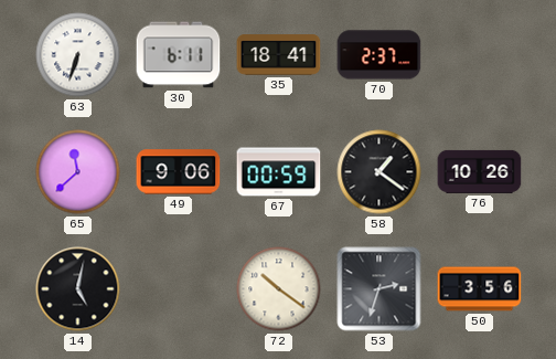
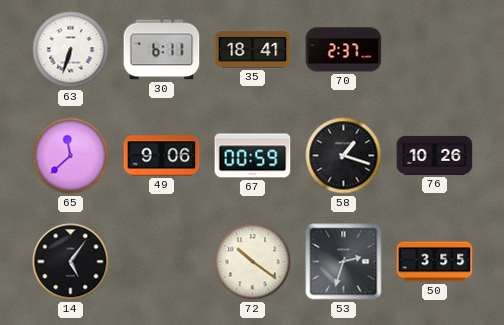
58: 1:21 -> 1:18 (344, 156)
14: 5:02 -> 5:06 (71, 262)
50: 3:56 -> 3:55 (435, 262)
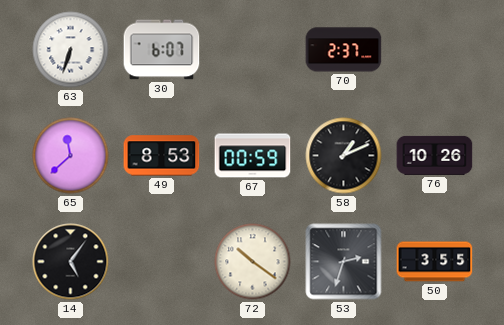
30: 6:11 -> 6:07 (162, 50)
35: 18:41 -> none (253, 50)
49: 9:06 -> 8:53 (162, 156)
58: 1:18 -> 1:11 (344, 156)
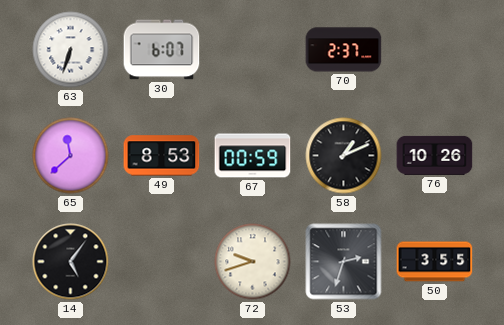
72: 10:21 -> 9:42 (253, 262)
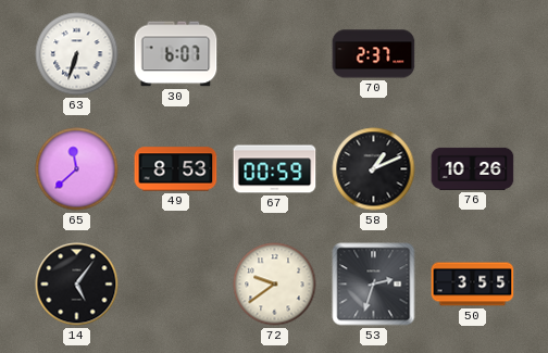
72: 9:42 -> 9:39 (275, 285)
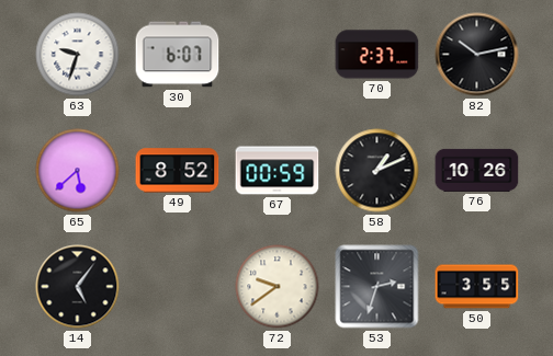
63: 6:33 -> 9:33 (78, 55)
82: none -> 10:13 (477, 55)
65: 11:38 -> 5:38 (78, 171)
49: 8:53 -> 8:52 (178, 171)
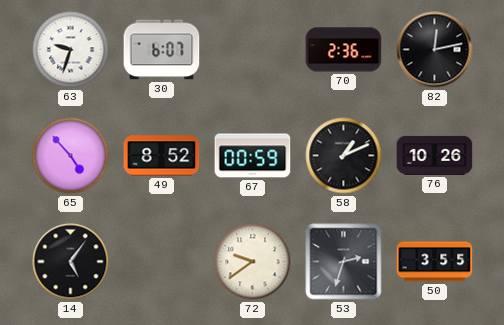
70: 2:37 -> 2:36 (344, 50)
82: 10:13 -> 12:13 (435, 50)
65: 5:38 -> 4:53 (71, 156)
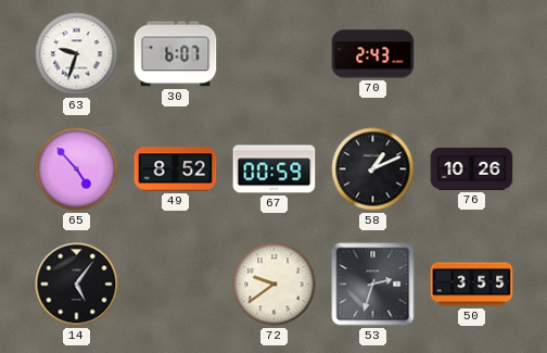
70: 2:36 -> 2:43 (373, 54)
82: 12:13 -> none (435, 50)
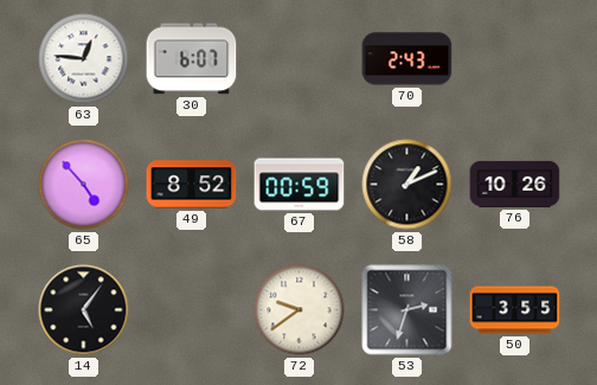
63: 9:33 -> 12:46 (84, 59)
